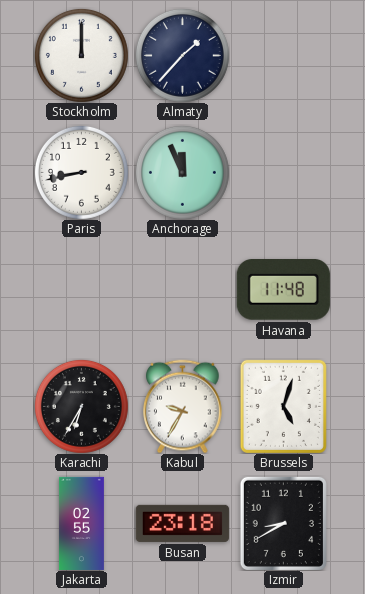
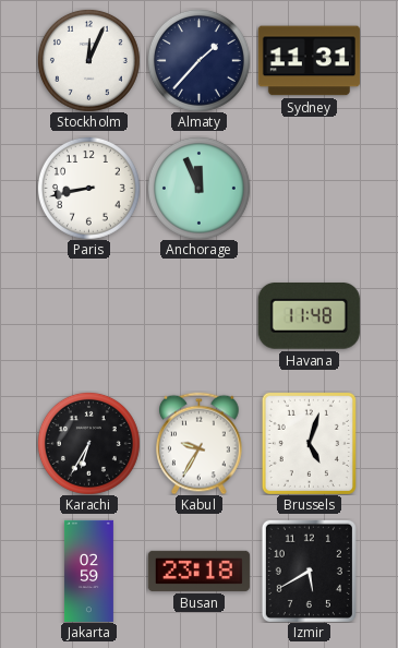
Stockholm: 12:00 -> 12:04 (88, 60)
Sydney: none -> 11:31 (309, 61)
Jakarta: 02:55 -> 02:59 (88, 571)
Izmir: 8:40 -> 5:40 (309, 571)
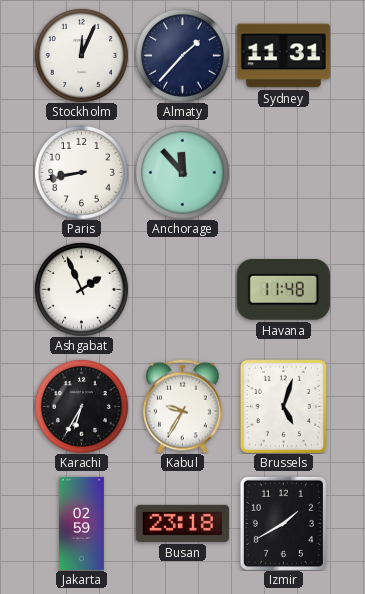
Anchorage: 11:56 -> 11:53 (182, 172)
Ashgabat: none -> 1:56 (81, 289)
Izmir: 5:40 -> 1:40 (283, 523)
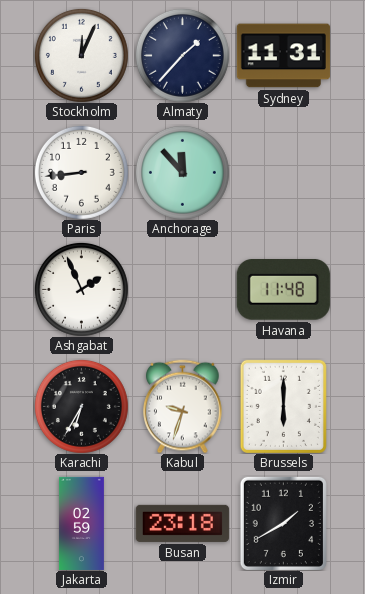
Paris: 8:43 -> 8:44 (81, 172)
Kabul: 9:35 -> 9:33 (183, 406)
Brussels: 5:03 -> 6:00 (283, 406)
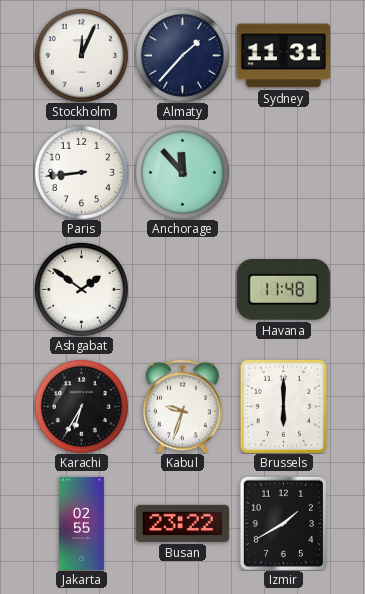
Ashgabat: 1:56 -> 1:51 (81, 289)
Jakarta: 02:59 -> 02:55 (81, 523)
Busan: 23:18 -> 23:22 (182, 523)
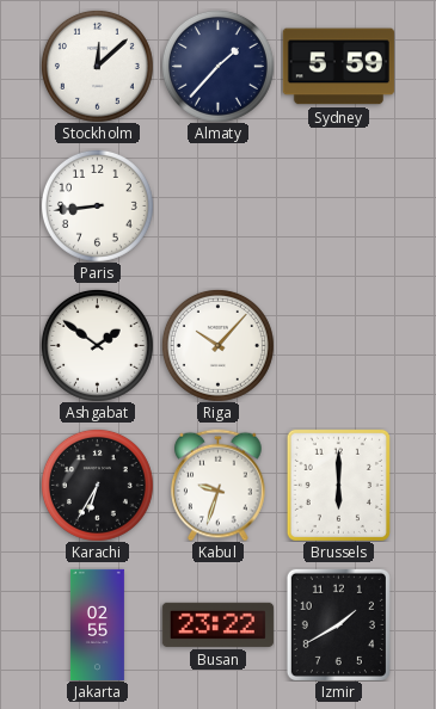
Stockholm: 12:04 -> 12:08 (97, 66)
Sydney: 11:31 -> 5:59 (338, 67)
Anchorage: 11:53 -> none (182, 172)
Riga: none -> 10:07 (217, 345)
Havana: 11:48 -> none (283, 290)
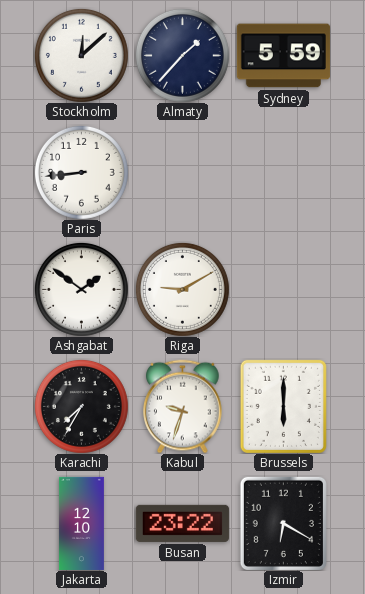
Riga: 10:07 -> 9:10 (182, 289)
Karachi: 6:35 -> 7:35 (81, 406)
Jakarta: 02:55 -> 12:10 (81, 523)
Izmir: 1:40 -> 6:20 (283, 523)
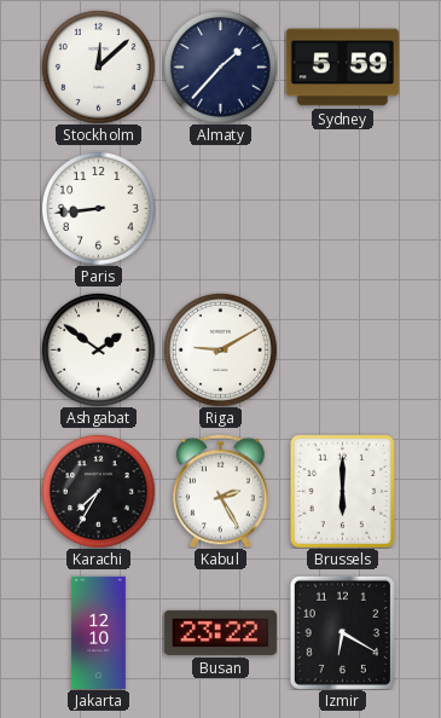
Kabul: 9:33 -> 2:25 (221, 491)
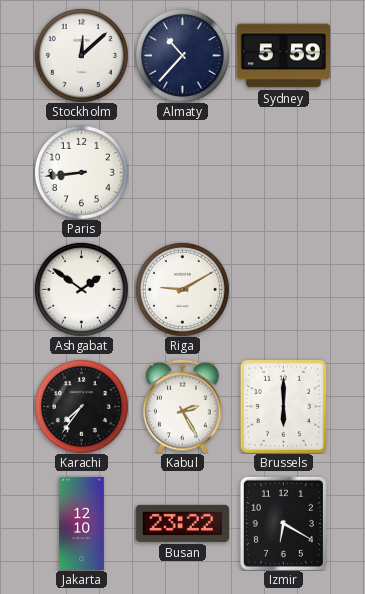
Almaty: 1:37 -> 10:37 (182, 55)
Karachi: 7:35 -> 7:36 (81, 406)
